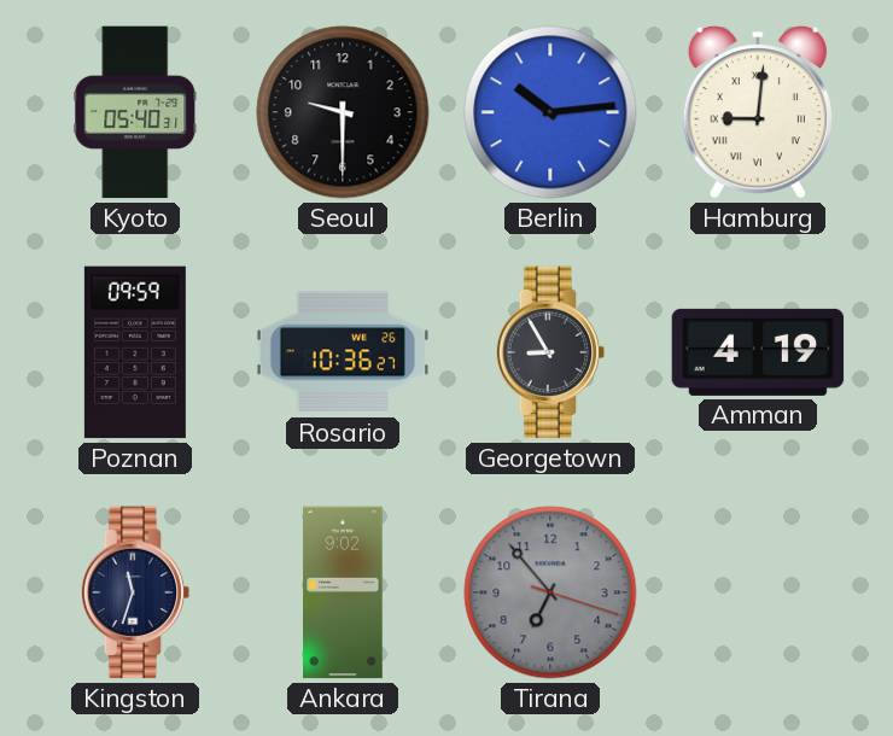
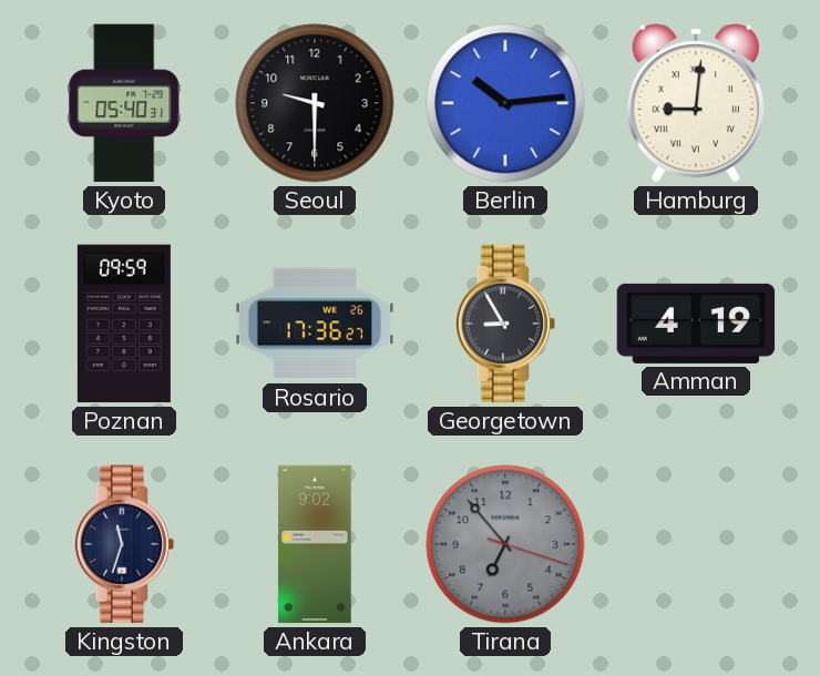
Rosario: 10:36 -> 17:36 (315, 324)
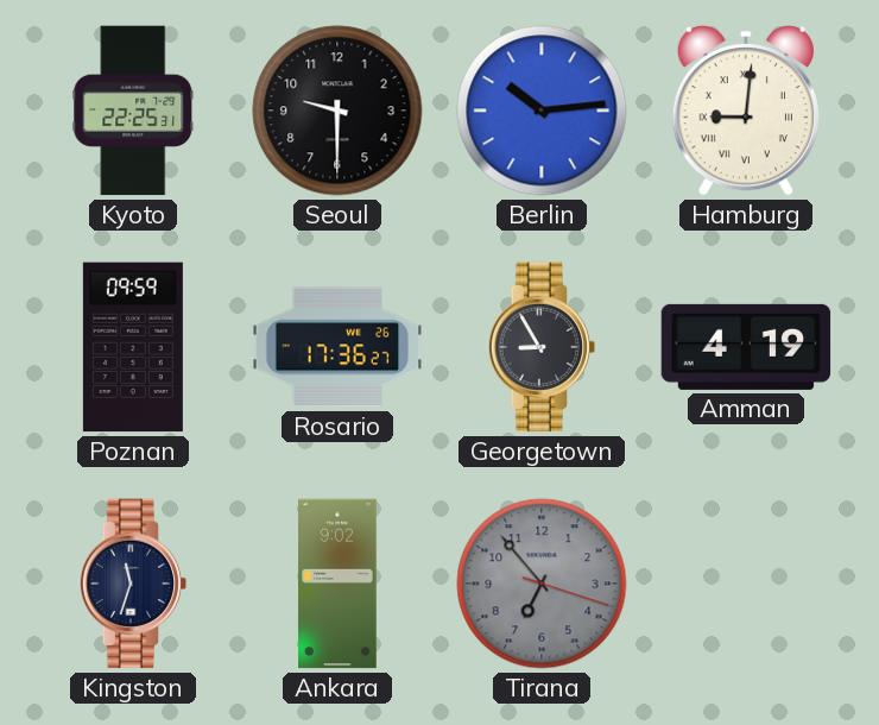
Kyoto: 05:40 -> 22:25 (133, 111)
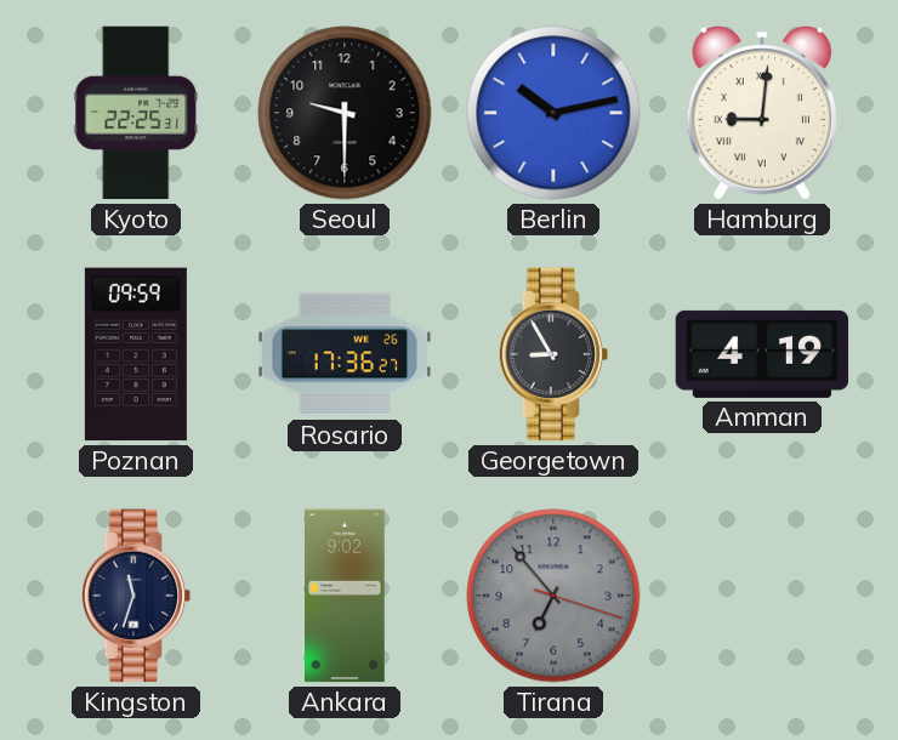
Berlin: 10:14 -> 10:13 (553, 113)
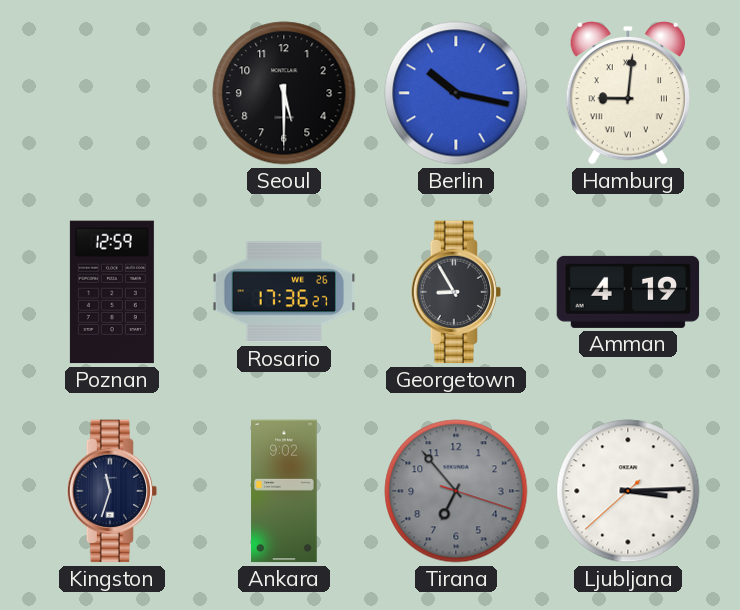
Kyoto: 22:25 -> none (136, 113)
Seoul: 9:30 -> 5:30 (284, 93)
Berlin: 10:13 -> 10:17 (456, 93)
Poznan: 09:59 -> 12:59 (112, 292)
Ljubljana: none -> 3:14 (628, 491)
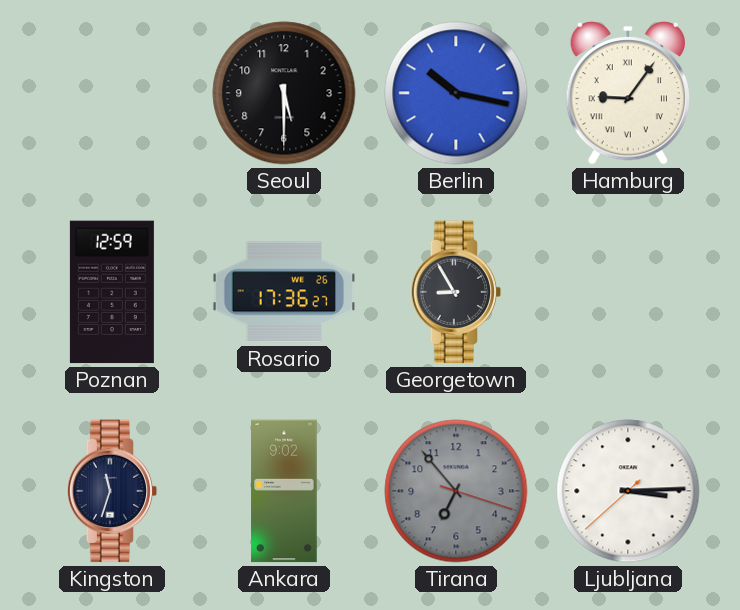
Hamburg: 9:01 -> 9:06 (628, 94)
Amman: 4:19 -> none (628, 292)
